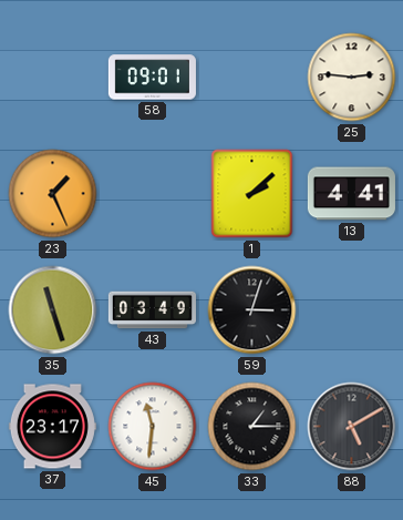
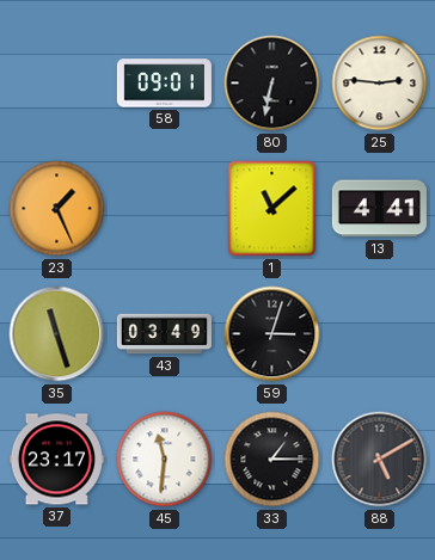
80: none -> 6:32 (272, 84)
1: 2:08 -> 11:08 (272, 209)
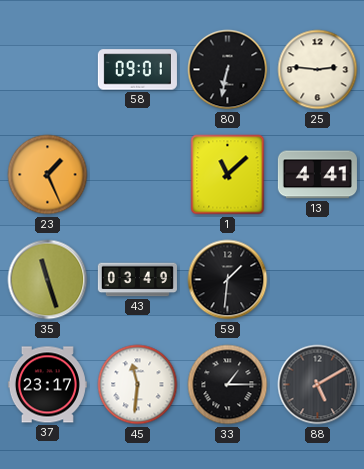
59: 3:03 -> 1:31 (228, 280)
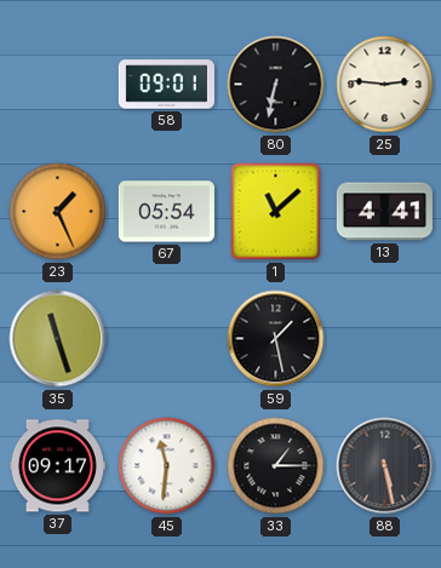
67: none -> 05:54 (166, 212)
43: 03:49 -> none (137, 280)
59: 1:31 -> 1:28 (276, 339)
37: 23:17 -> 09:17 (57, 466)
88: 5:10 -> 5:28 (385, 466)
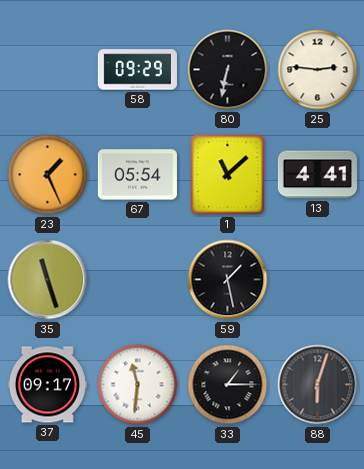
58: 09:01 -> 09:29 (137, 70)
88: 5:28 -> 6:03 (318, 385)
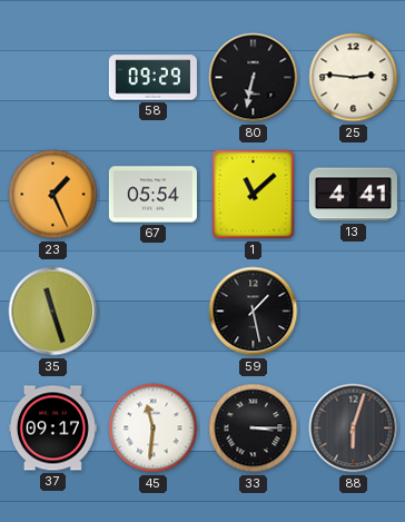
33: 1:15 -> 3:15 (254, 429)
